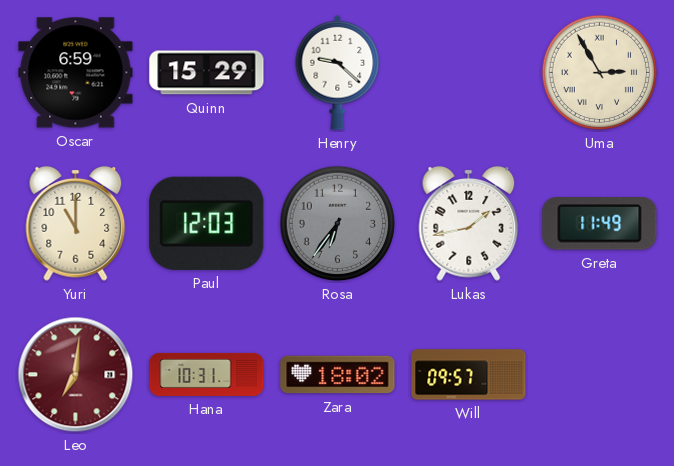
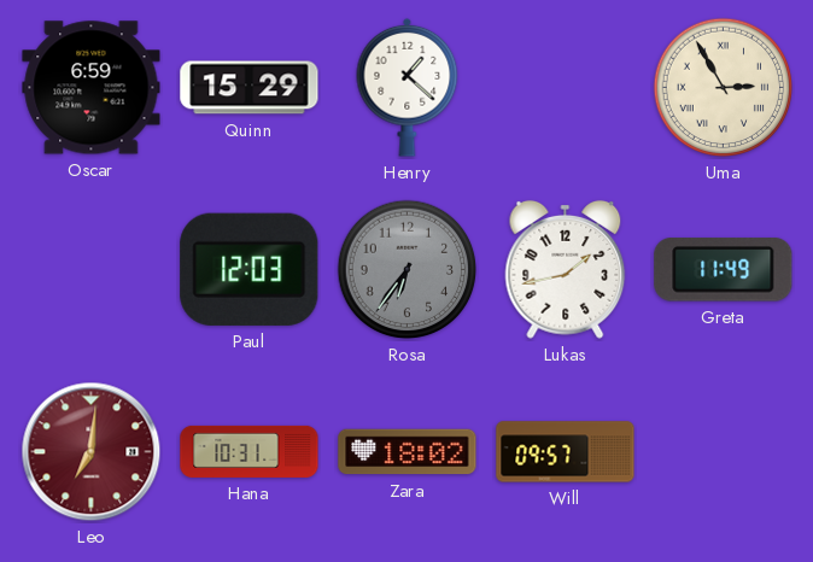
Henry: 9:22 -> 1:22 (408, 87)
Yuri: 11:00 -> none (76, 223)
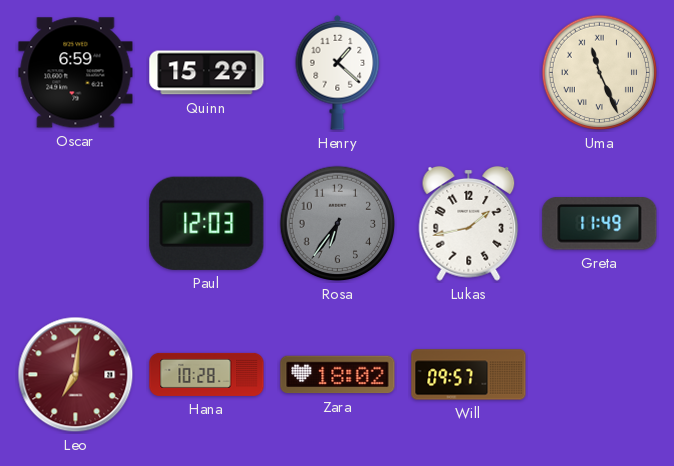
Uma: 2:55 -> 11:26 (600, 73)
Hana: 10:31 -> 10:28 (207, 374)
